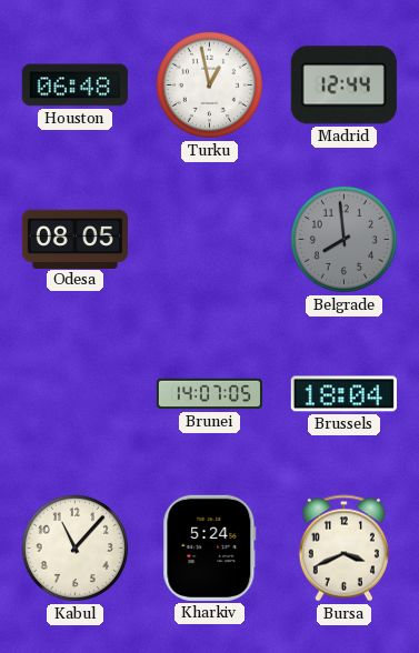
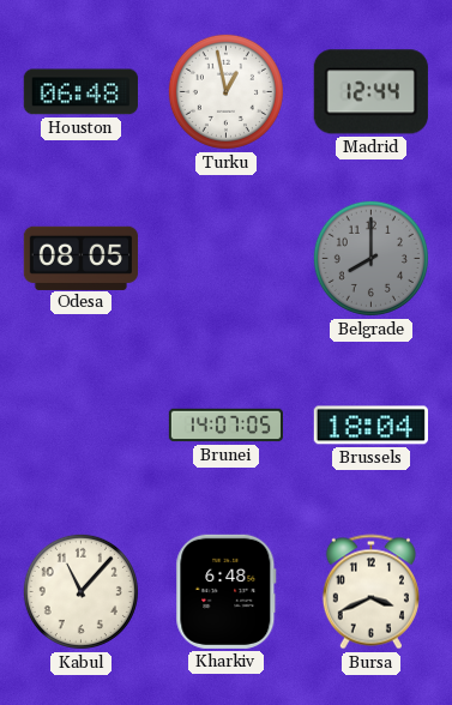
Belgrade: 7:59 -> 8:00 (370, 258)
Kharkiv: 5:24 -> 6:48 (227, 591)
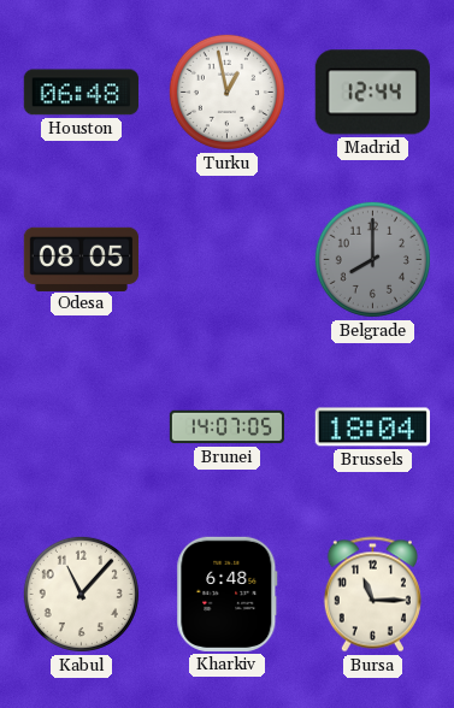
Bursa: 3:41 -> 11:15 (372, 595)
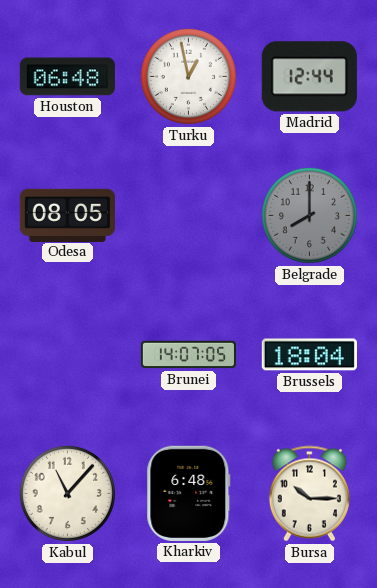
Bursa: 11:15 -> 10:15 (309, 494)
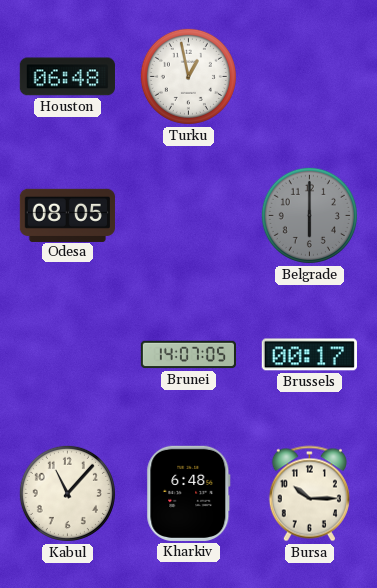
Madrid: 12:44 -> none (309, 77)
Belgrade: 8:00 -> 6:00 (309, 215)
Brussels: 18:04 -> 00:17 (309, 355)
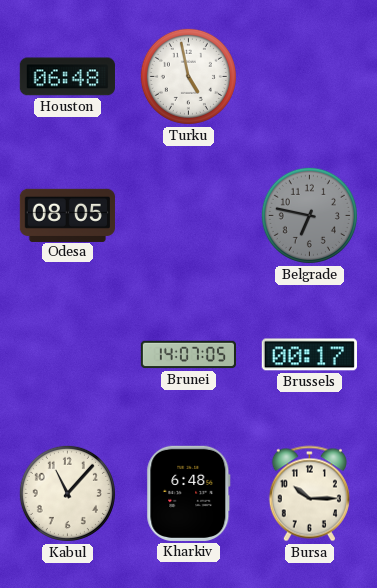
Turku: 12:58 -> 4:58 (188, 76)
Belgrade: 6:00 -> 6:47 (309, 215)
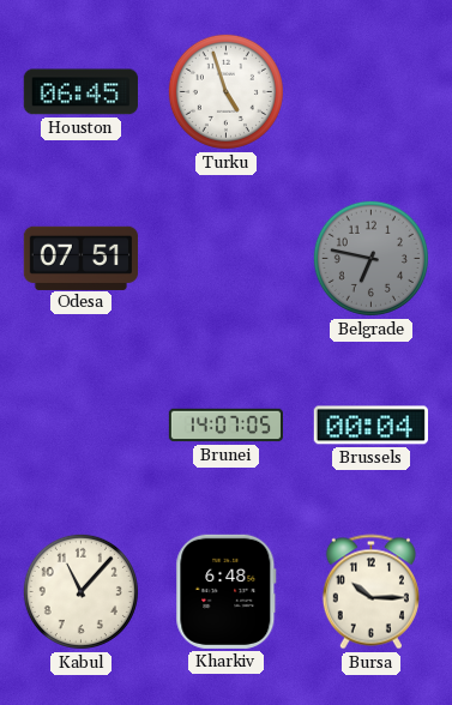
Houston: 06:48 -> 06:45 (80, 92)
Turku: 4:58 -> 4:57 (225, 91)
Odesa: 08:05 -> 07:51 (80, 258)
Brussels: 00:17 -> 00:04 (370, 426)
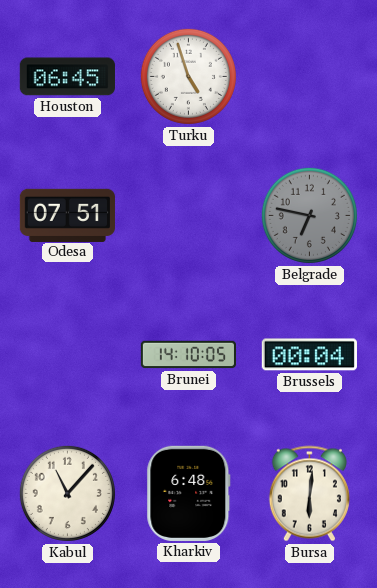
Brunei: 14:07 -> 14:10 (188, 355)
Bursa: 10:15 -> 6:01 (309, 494)
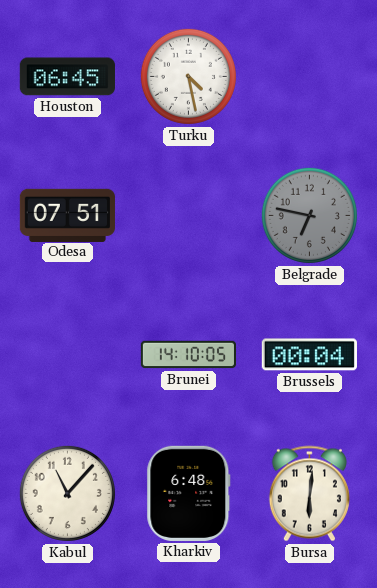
Turku: 4:57 -> 4:28 (188, 76)
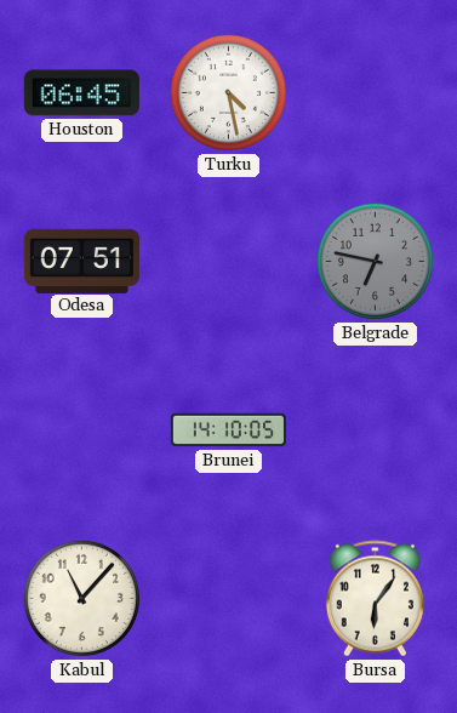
Brussels: 00:04 -> none (309, 355)
Kharkiv: 6:48 -> none (189, 493)
Bursa: 6:01 -> 6:06 (375, 599)
